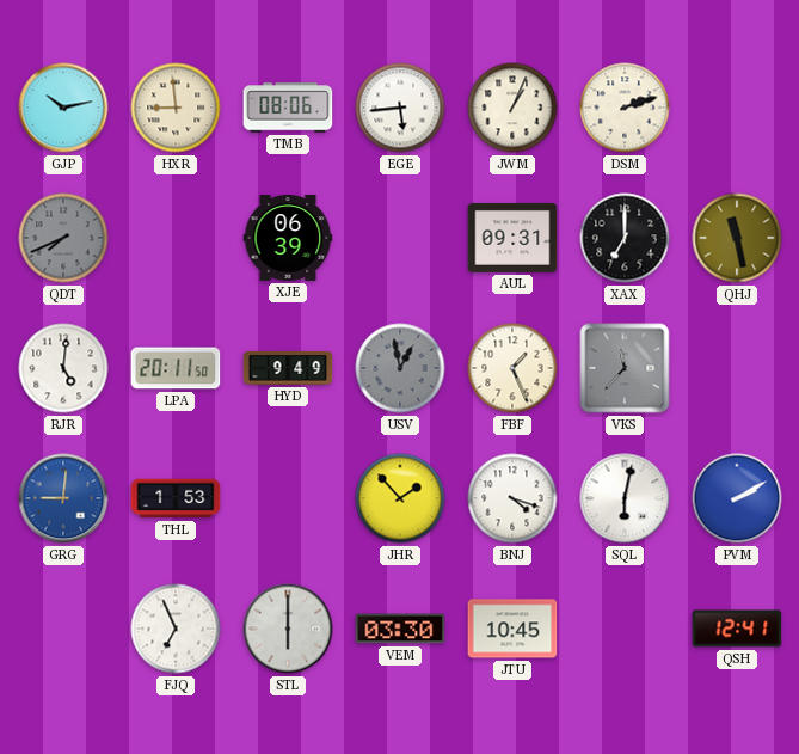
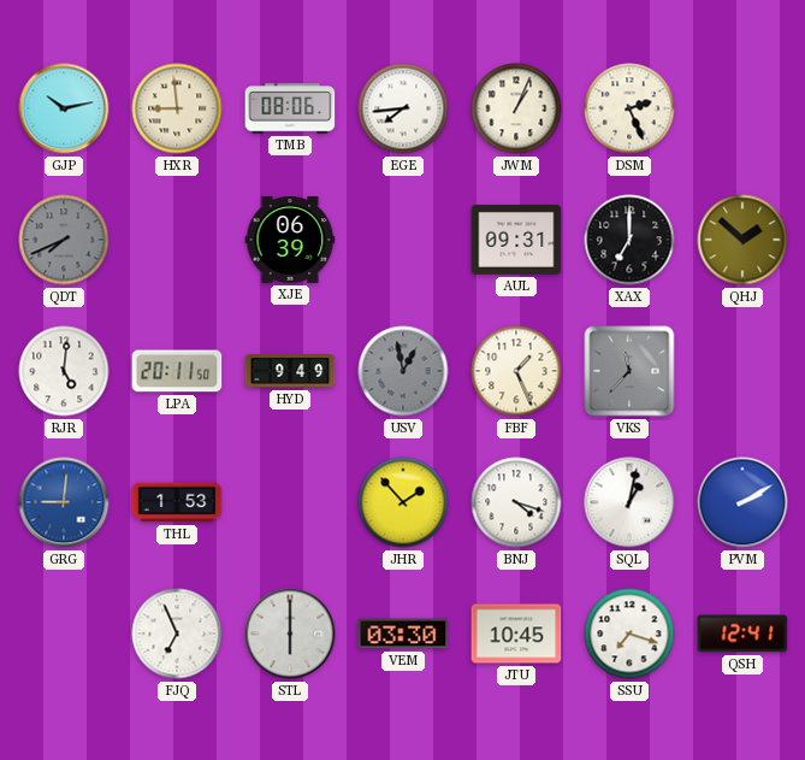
EGE: 5:44 -> 7:44 (403, 108)
DSM: 2:12 -> 2:26 (629, 108)
QHJ: 11:28 -> 1:52 (742, 240)
SQL: 6:02 -> 1:02 (629, 502)
SSU: none -> 7:18 (629, 634)
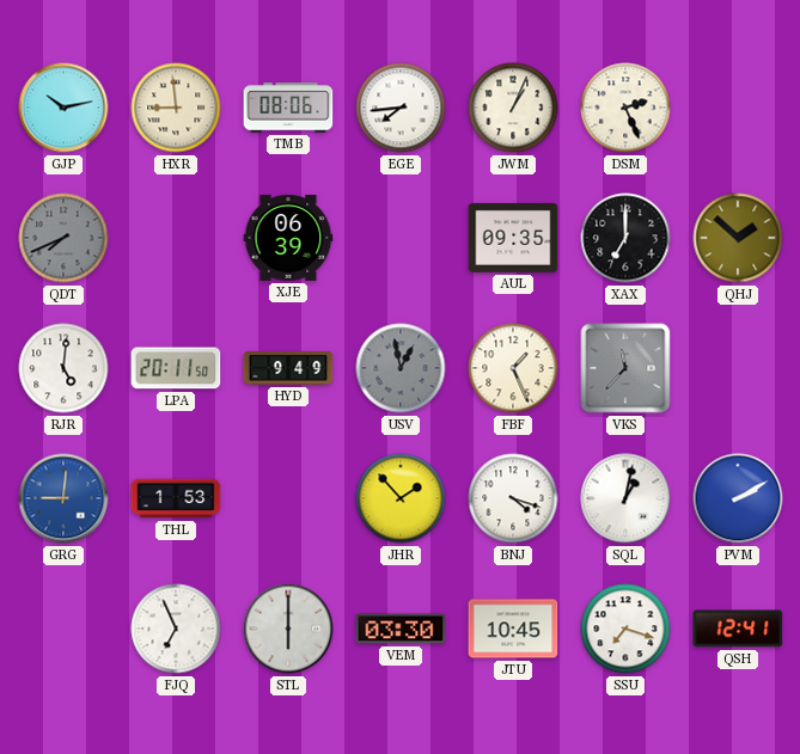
AUL: 09:31 -> 09:35 (513, 238)
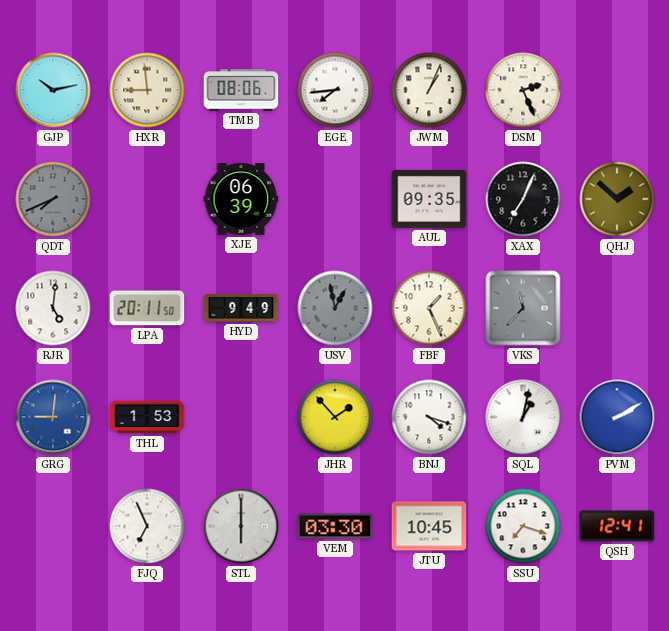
XAX: 7:00 -> 7:04 (523, 199)
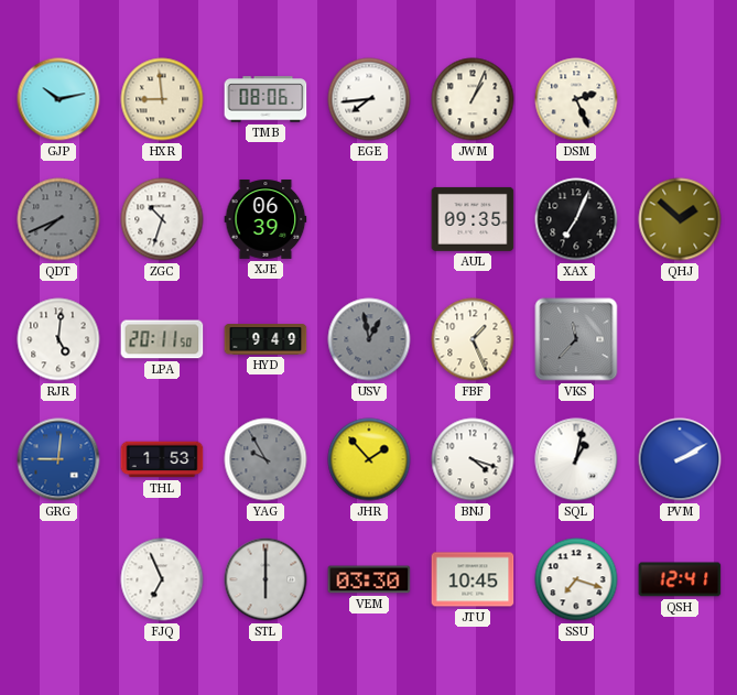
ZGC: none -> 10:33 (162, 219)
YAG: none -> 9:55 (265, 459)
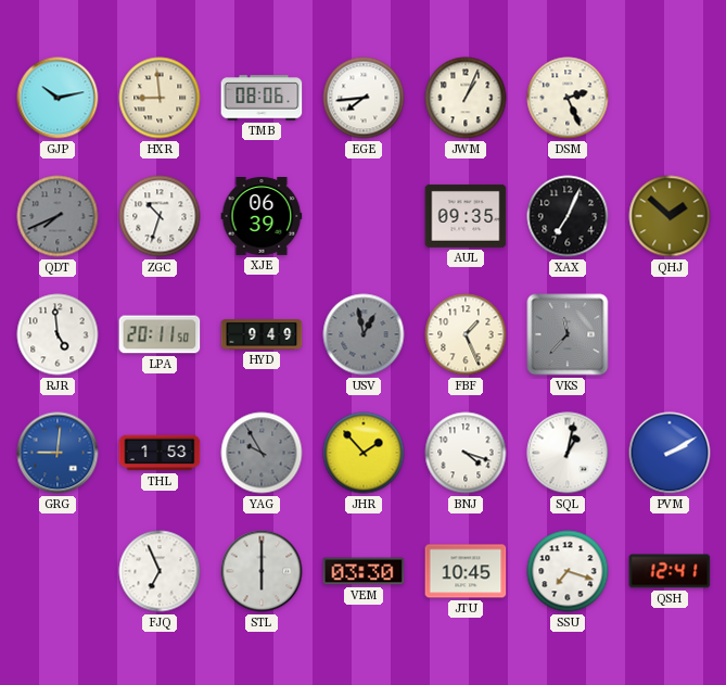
RJR: 5:01 -> 4:59 (58, 334)
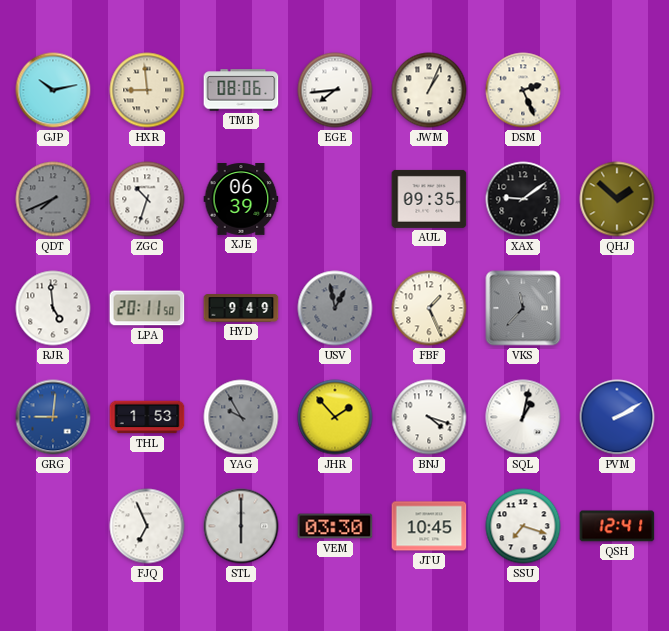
XAX: 7:04 -> 9:09 (523, 199)
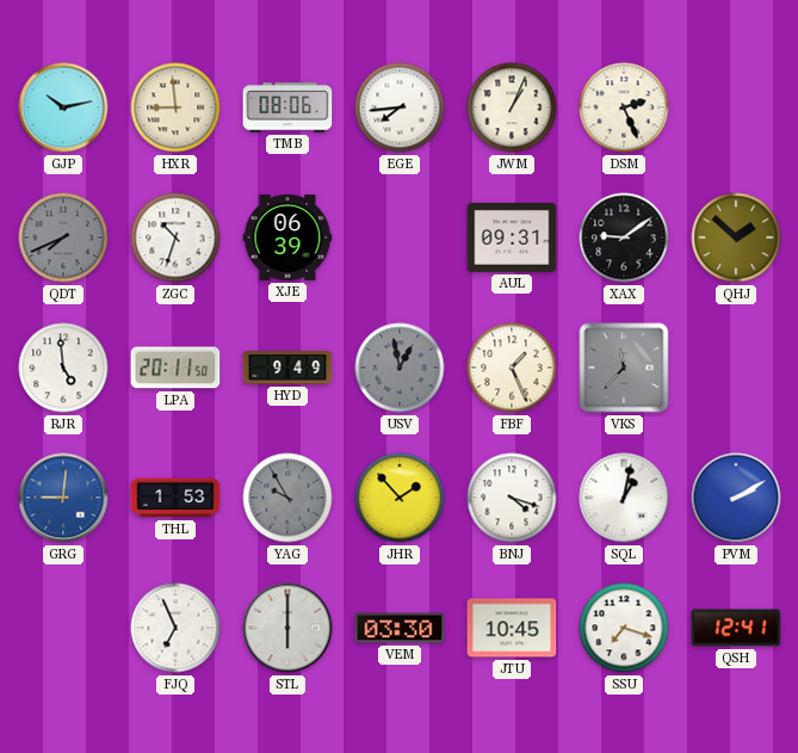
AUL: 09:35 -> 09:31 (512, 237)
